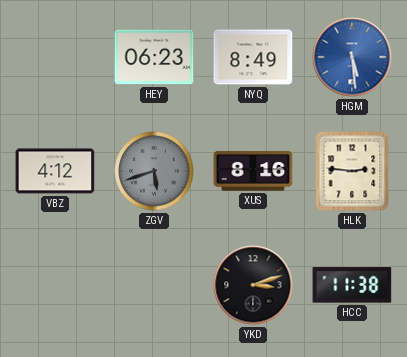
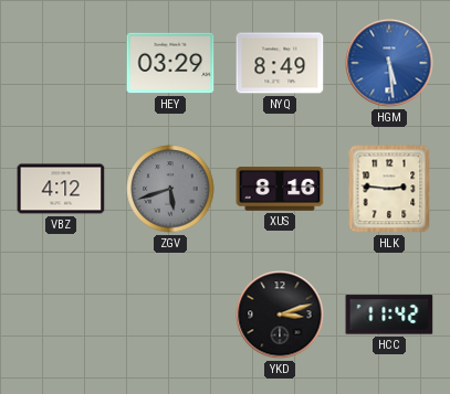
HEY: 06:23 -> 03:29 (170, 63)
HCC: 11:38 -> 11:42 (389, 315)
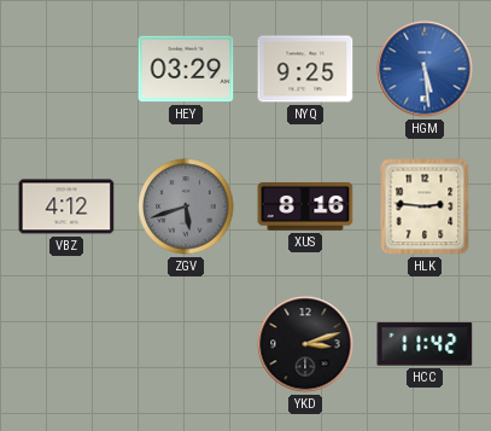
NYQ: 8:49 -> 9:25 (305, 69)
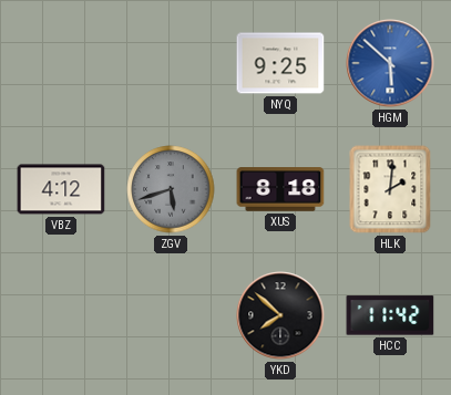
HEY: 03:29 -> none (186, 69)
HGM: 5:29 -> 5:52 (390, 63)
XUS: 8:16 -> 8:18 (280, 189)
HLK: 2:46 -> 2:01 (390, 189)
YKD: 3:12 -> 7:52 (280, 315)
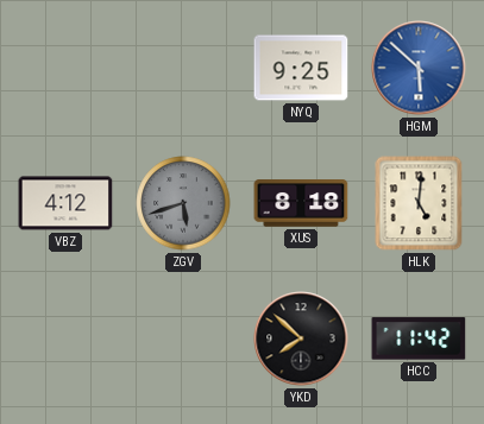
HLK: 2:01 -> 5:01 (419, 203)
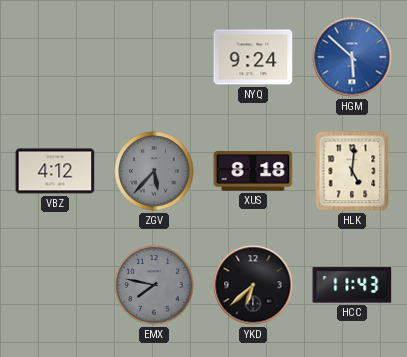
NYQ: 9:25 -> 9:24 (253, 57)
ZGV: 5:42 -> 5:37 (154, 171)
EMX: none -> 7:47 (154, 285)
YKD: 7:52 -> 6:38 (253, 285)
HCC: 11:42 -> 11:43 (352, 285)
